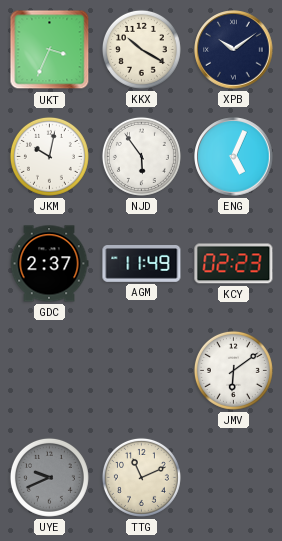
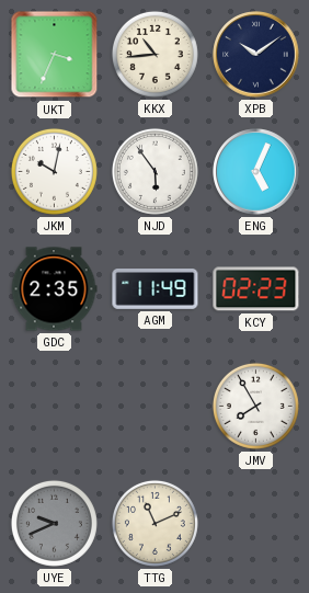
KKX: 10:20 -> 10:44 (154, 54)
GDC: 2:37 -> 2:35 (54, 289)
JMV: 6:09 -> 7:55 (255, 406)
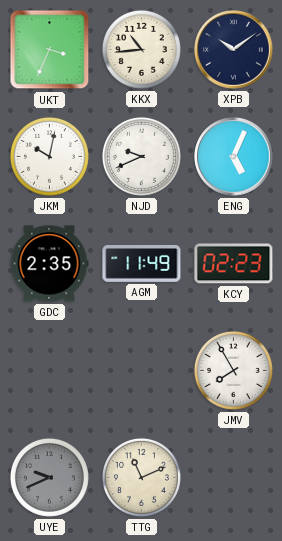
NJD: 5:54 -> 9:41 (141, 156)
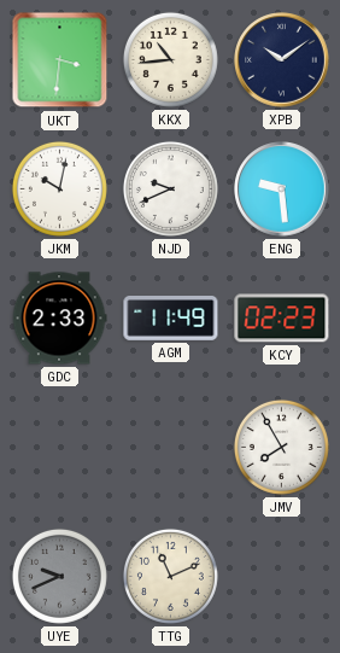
UKT: 3:34 -> 3:31 (60, 60)
ENG: 5:04 -> 9:29 (282, 190)
GDC: 2:35 -> 2:33 (59, 319)
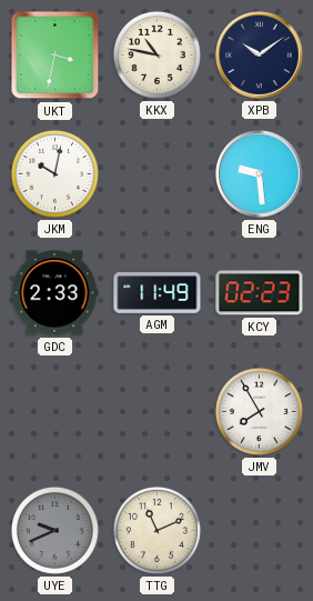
UKT: 3:31 -> 3:32 (55, 56)
KKX: 10:44 -> 10:47 (156, 54)
NJD: 9:41 -> none (170, 188)
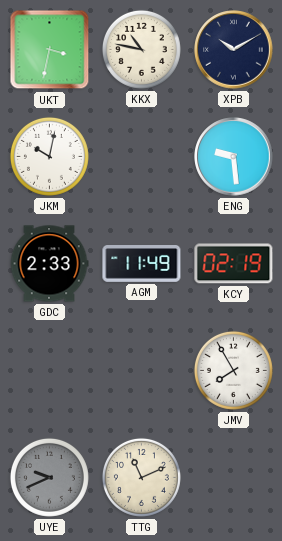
XPB: 10:09 -> 10:10 (234, 50)
KCY: 02:23 -> 02:19 (234, 264)
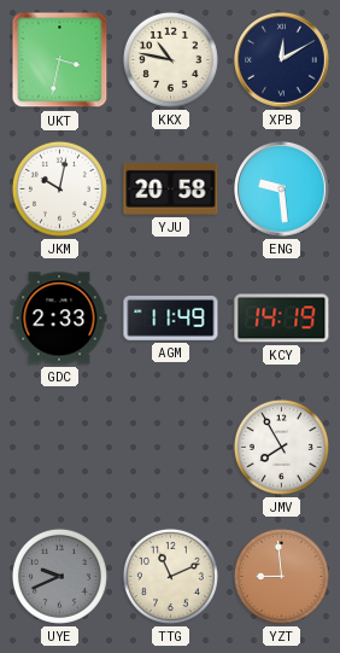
XPB: 10:10 -> 12:10 (282, 60)
YJU: none -> 20:58 (171, 190)
KCY: 02:19 -> 14:19 (282, 319)
YZT: none -> 8:59 (281, 576)
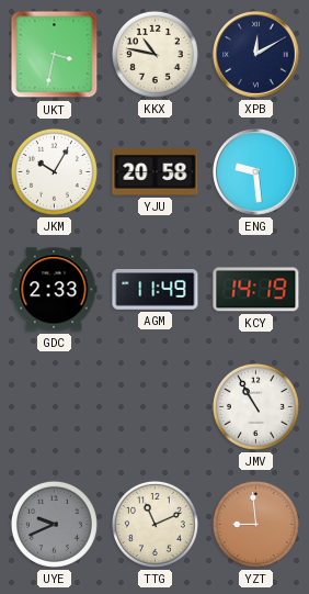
JKM: 10:02 -> 10:05 (54, 171)
JMV: 7:55 -> 10:55 (255, 406)
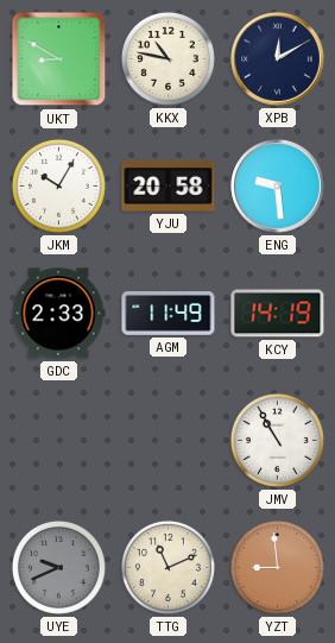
UKT: 3:32 -> 8:50 (59, 59)
